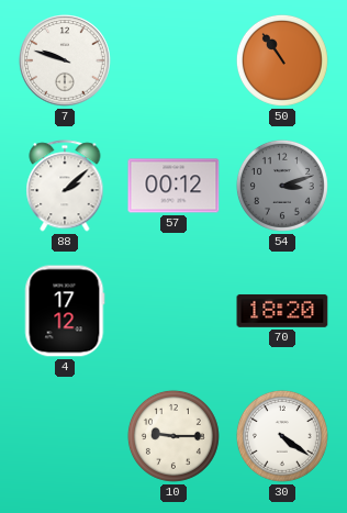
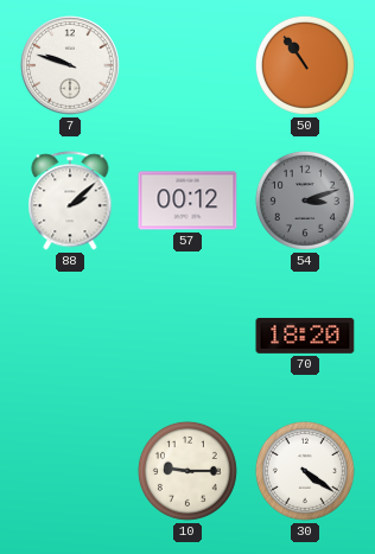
4: 17:12 -> none (65, 311)
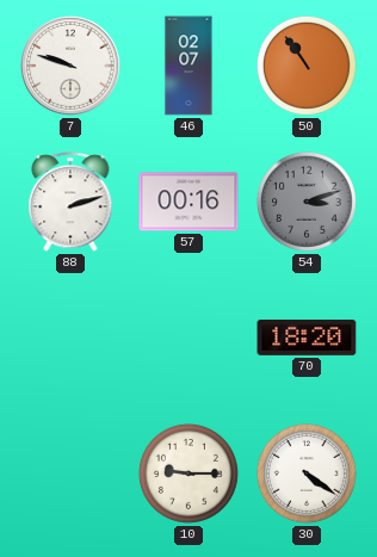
46: none -> 02:07 (188, 66)
88: 2:08 -> 2:12 (70, 202)
57: 00:12 -> 00:16 (188, 202)
